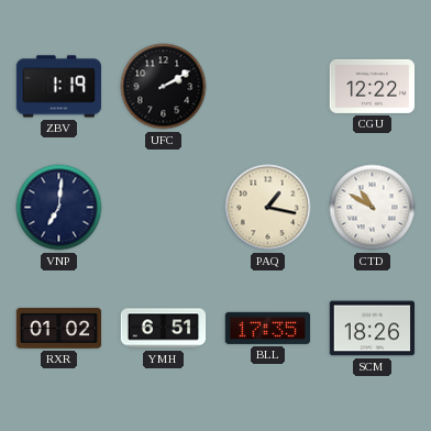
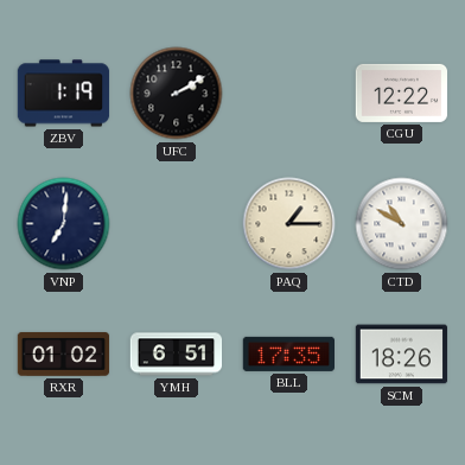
PAQ: 1:17 -> 1:15 (289, 224)
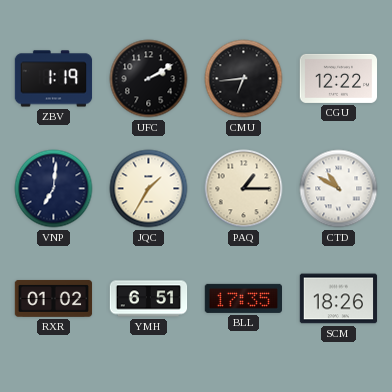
CMU: none -> 6:44 (244, 79)
JQC: none -> 1:35 (149, 189)
